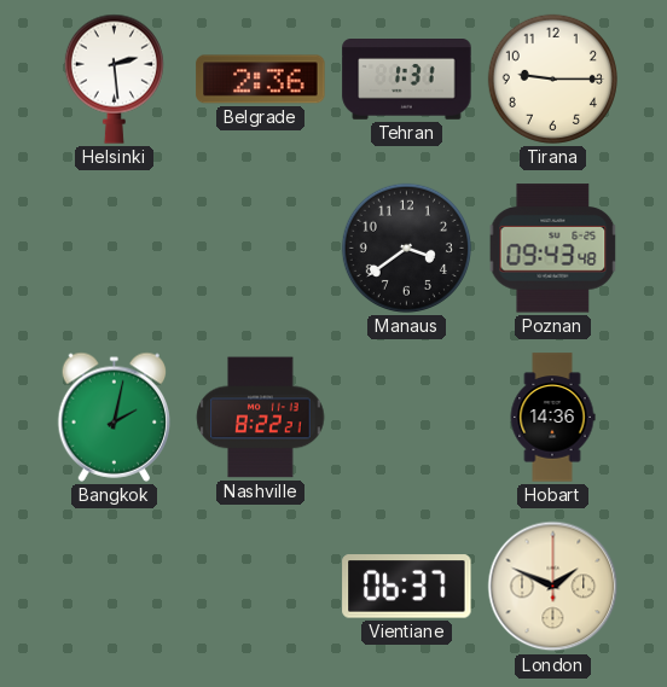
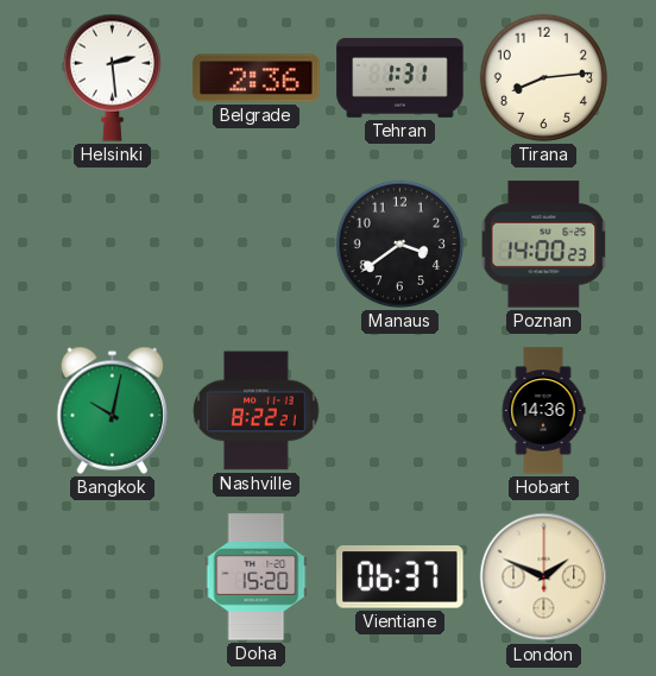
Tirana: 9:15 -> 8:14 (543, 77)
Poznan: 09:43 -> 14:00 (544, 245)
Bangkok: 2:02 -> 10:02 (113, 410)
Doha: none -> 15:20 (257, 577)
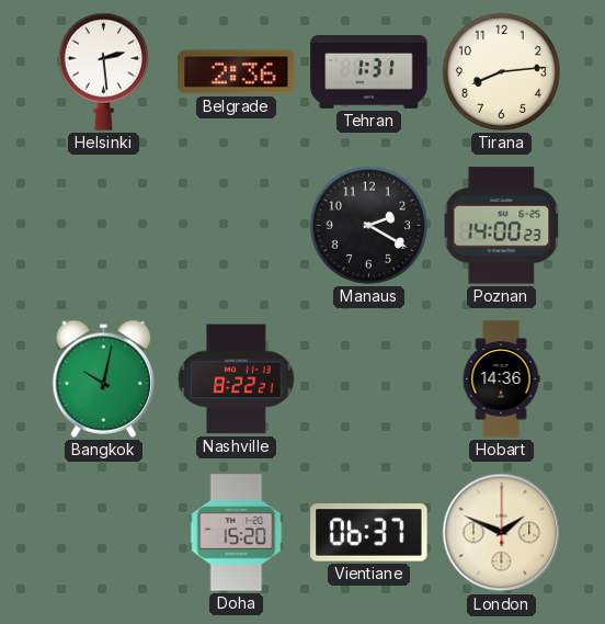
Manaus: 3:39 -> 2:20 (368, 225)
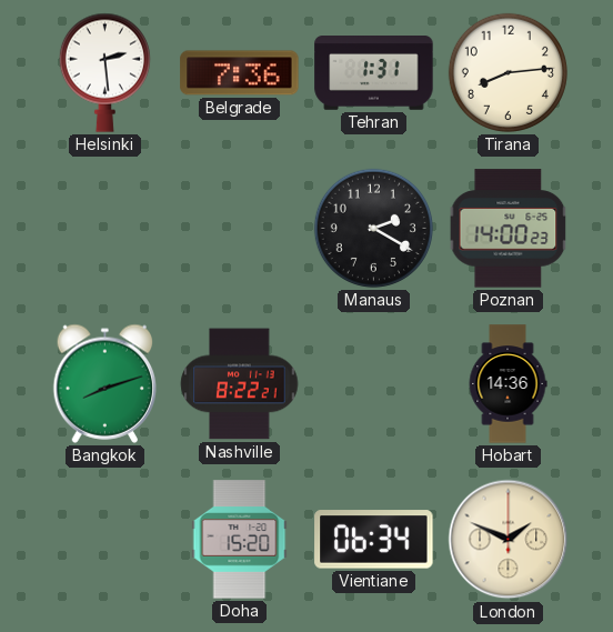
Belgrade: 2:36 -> 7:36 (240, 73)
Bangkok: 10:02 -> 8:12 (105, 383)
Vientiane: 06:37 -> 06:34 (374, 540)
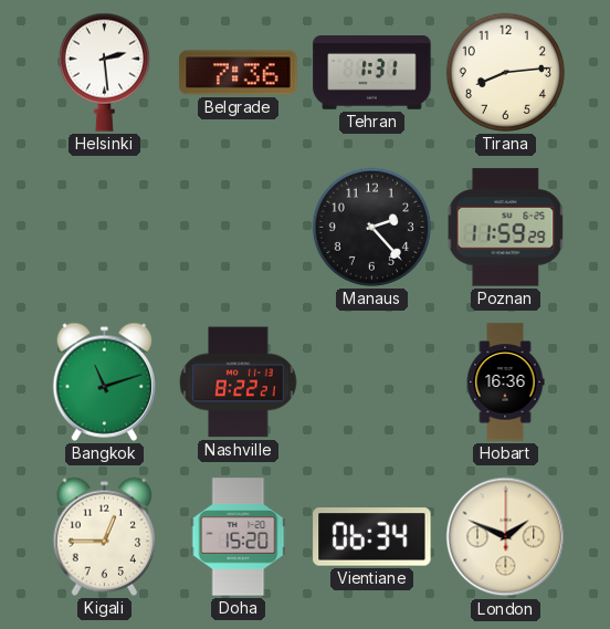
Manaus: 2:20 -> 2:23 (371, 227)
Poznan: 14:00 -> 11:59 (506, 228)
Bangkok: 8:12 -> 11:12 (105, 381)
Hobart: 14:36 -> 16:36 (505, 382)
Kigali: none -> 12:45 (105, 536)
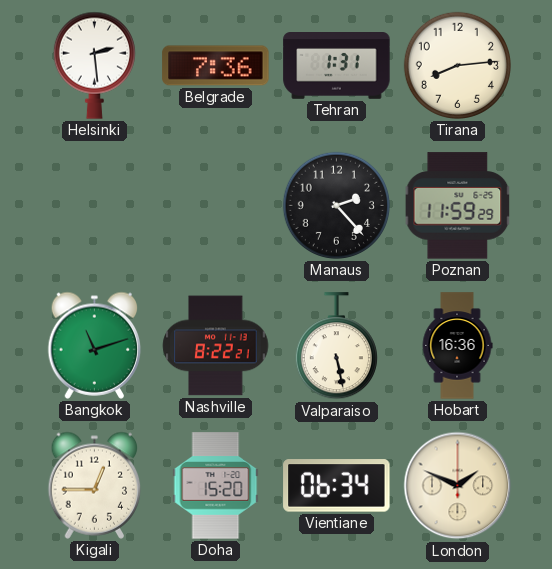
Valparaiso: none -> 5:28 (336, 346)
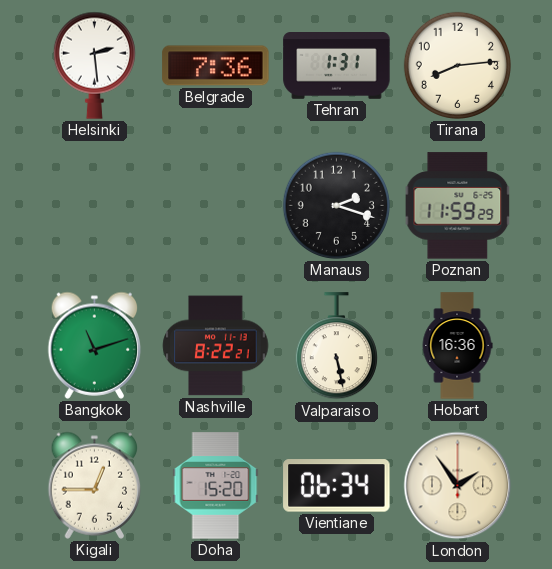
Manaus: 2:23 -> 2:18 (336, 205)
London: 1:49 -> 1:54 (458, 486)
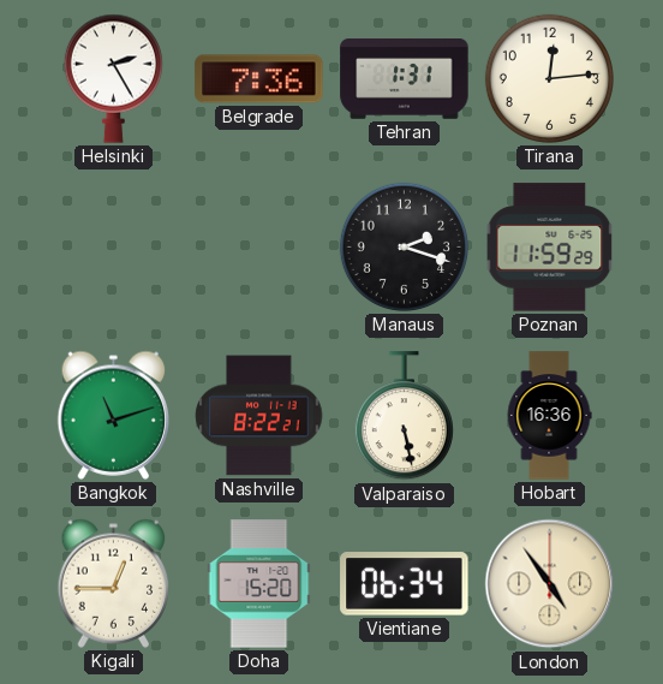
Helsinki: 2:29 -> 2:25 (113, 78)
Tirana: 8:14 -> 12:14 (549, 78)
London: 1:54 -> 4:54 (550, 584)
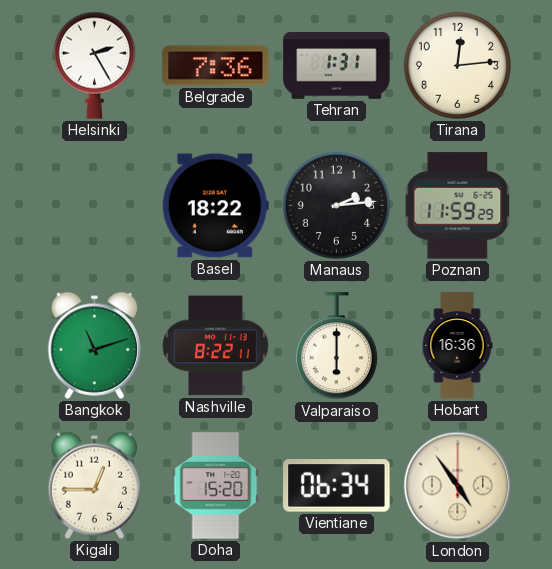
Basel: none -> 18:22 (215, 206)
Manaus: 2:18 -> 2:14 (336, 205)
Nashville: 8:22:21 -> 8:22:11 (216, 346)
Valparaiso: 5:28 -> 6:00 (336, 346)
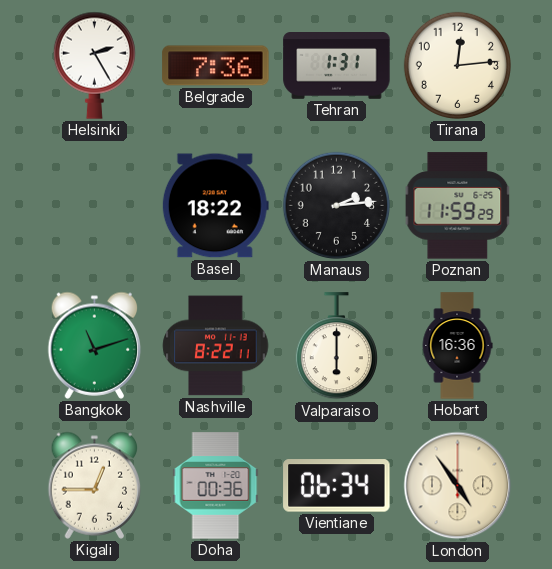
Doha: 15:20 -> 00:36 (216, 486)
